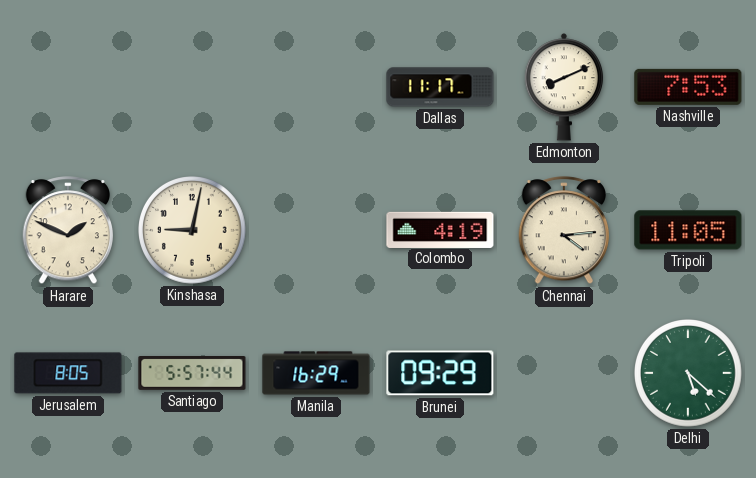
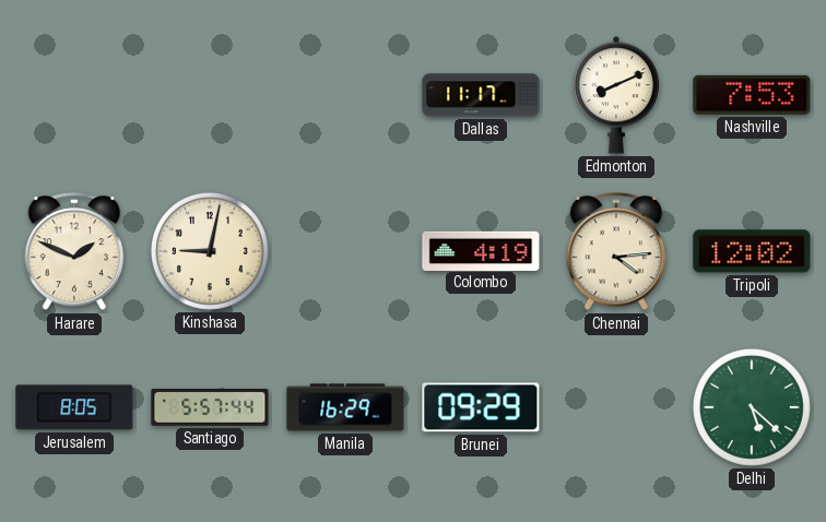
Tripoli: 11:05 -> 12:02 (752, 251)
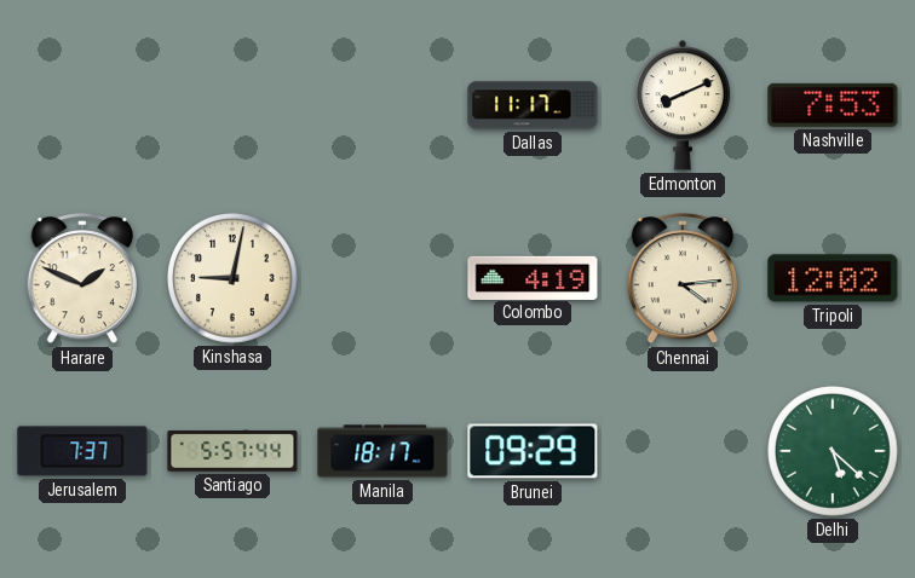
Jerusalem: 8:05 -> 7:37 (82, 451)
Manila: 16:29 -> 18:17 (382, 451)
